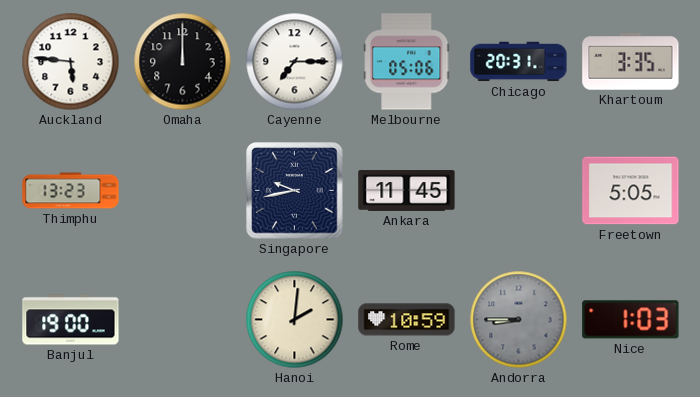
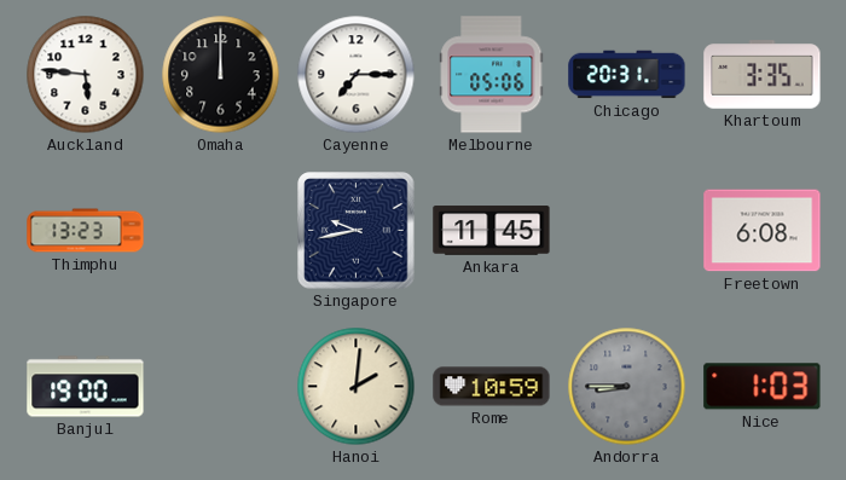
Freetown: 5:05 -> 6:08 (763, 231)
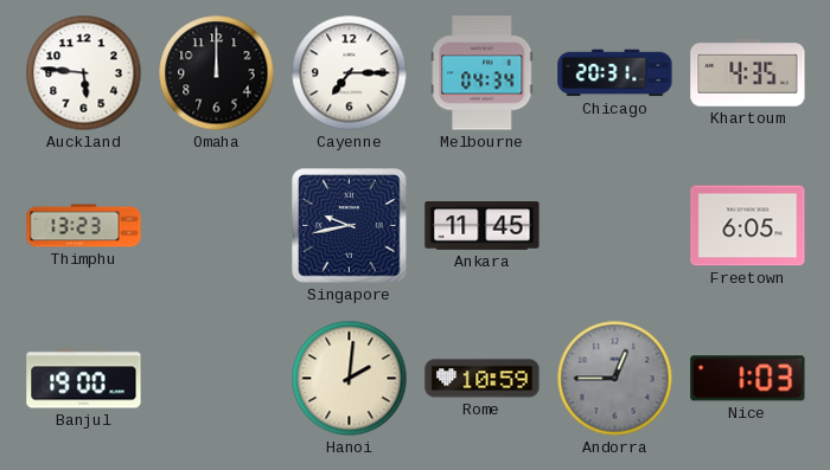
Melbourne: 05:06 -> 04:34 (483, 73)
Khartoum: 3:35 -> 4:35 (748, 73)
Freetown: 6:08 -> 6:05 (748, 226)
Andorra: 8:45 -> 12:45 (615, 379)
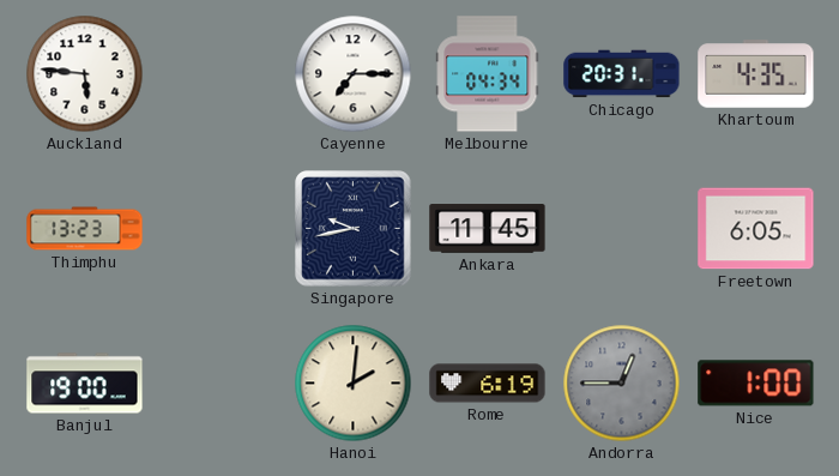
Omaha: 12:00 -> none (217, 73)
Rome: 10:59 -> 6:19 (488, 384)
Nice: 1:03 -> 1:00 (756, 384)
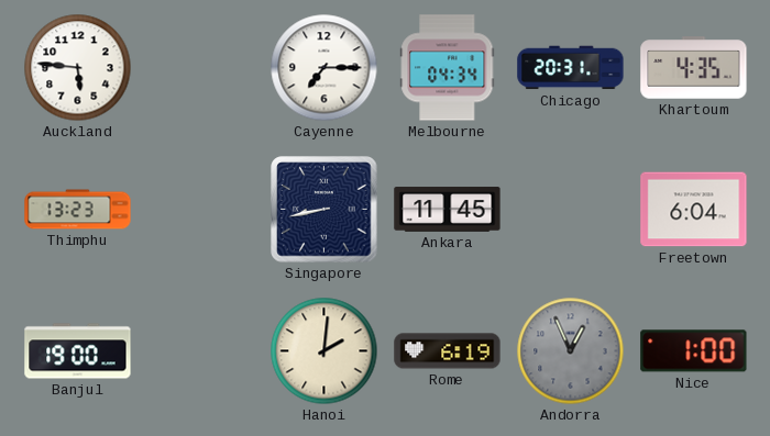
Singapore: 9:43 -> 8:43 (324, 210)
Freetown: 6:05 -> 6:04 (694, 210)
Andorra: 12:45 -> 12:56 (571, 351)
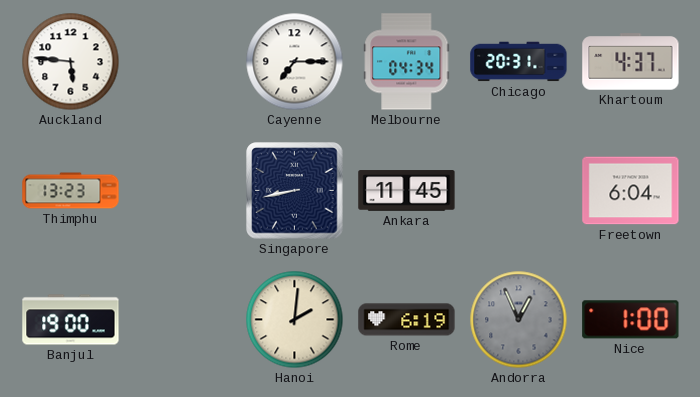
Khartoum: 4:35 -> 4:37 (631, 62)
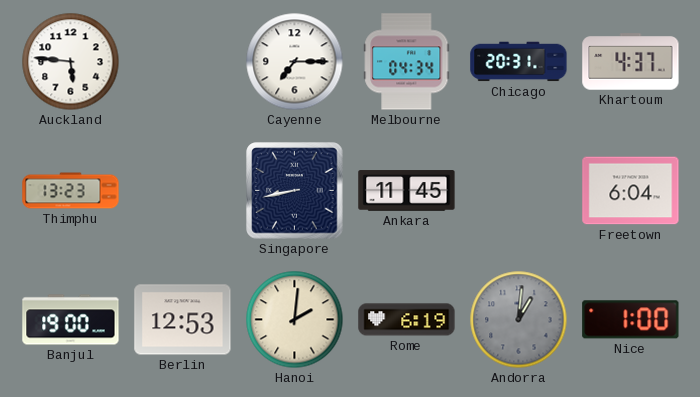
Berlin: none -> 12:53 (183, 320)
Andorra: 12:56 -> 1:01 (519, 320)
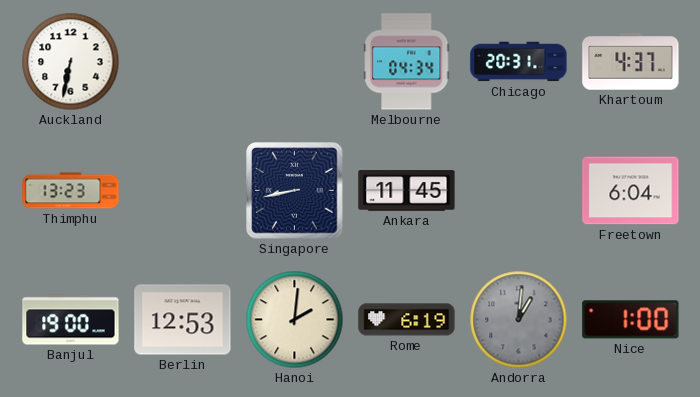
Auckland: 5:46 -> 6:32 (71, 62)
Cayenne: 7:15 -> none (295, 62)
